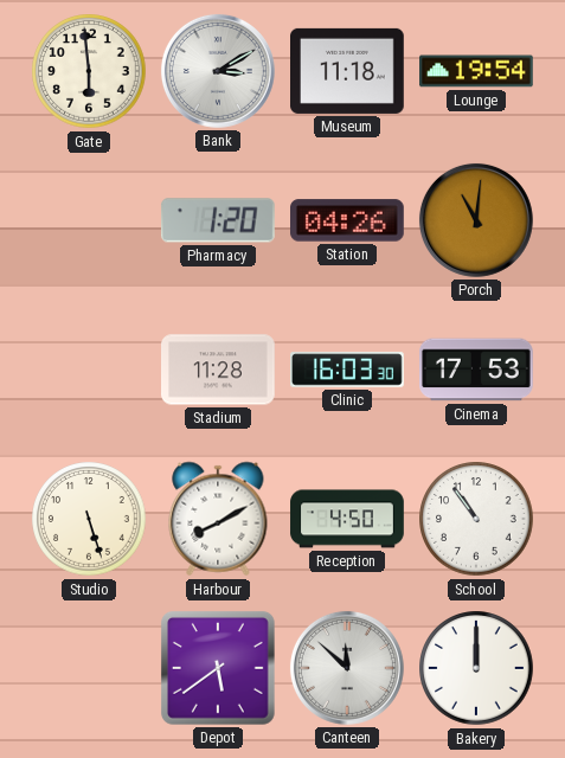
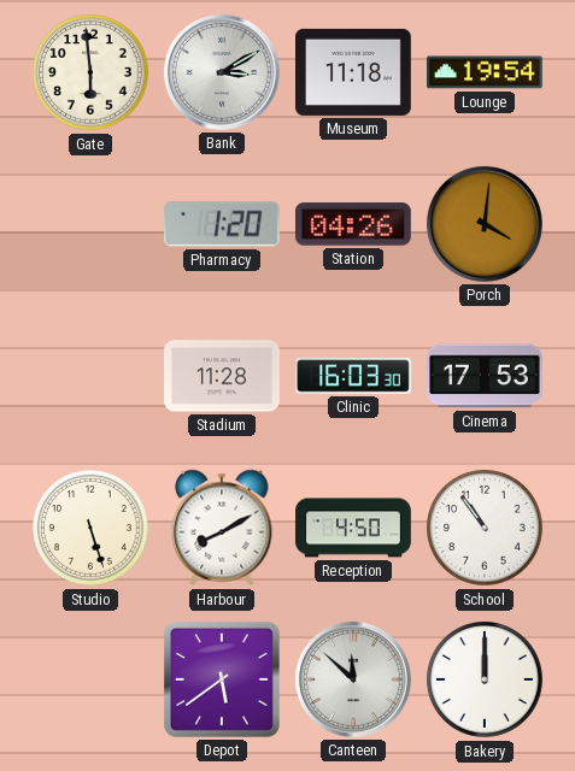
Porch: 11:01 -> 4:01 (485, 224)
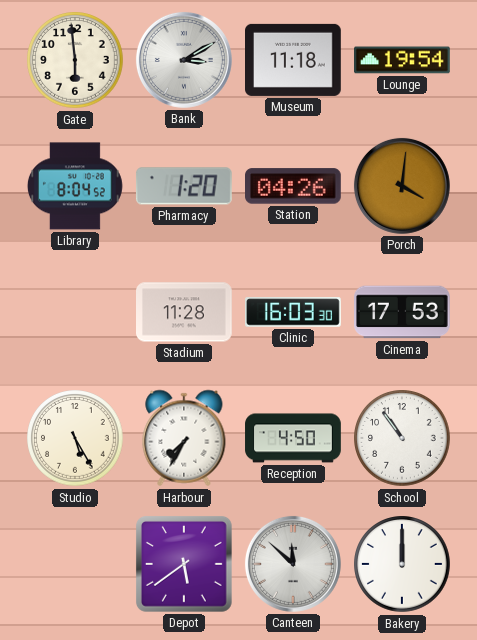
Library: none -> 8:04 (75, 186)
Studio: 5:27 -> 5:25 (75, 438)
Harbour: 8:10 -> 7:35 (184, 438)
